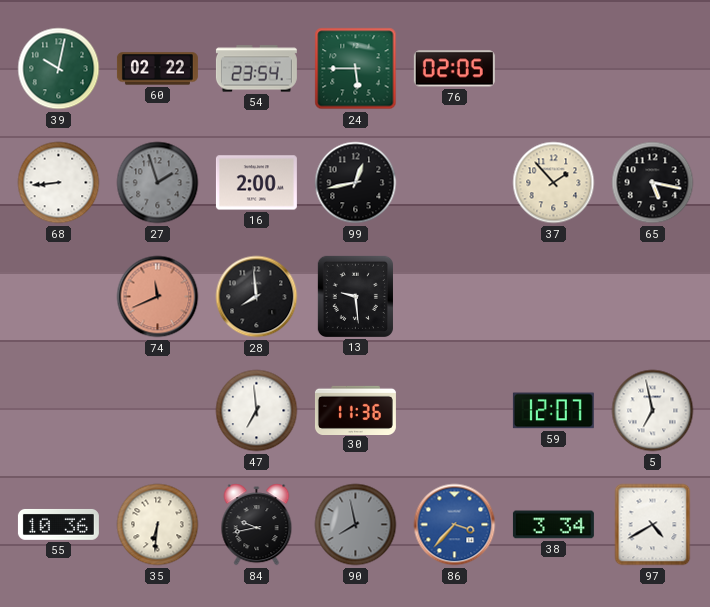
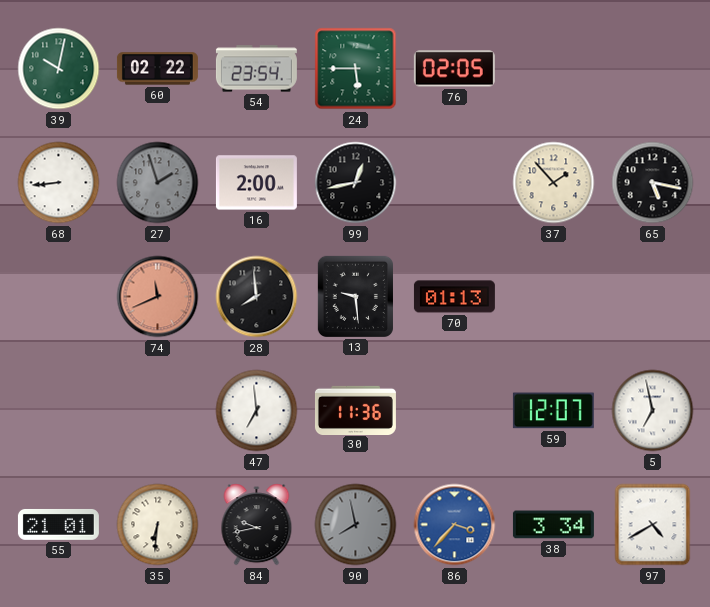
70: none -> 01:13 (454, 297)
55: 10:36 -> 21:01 (58, 525)
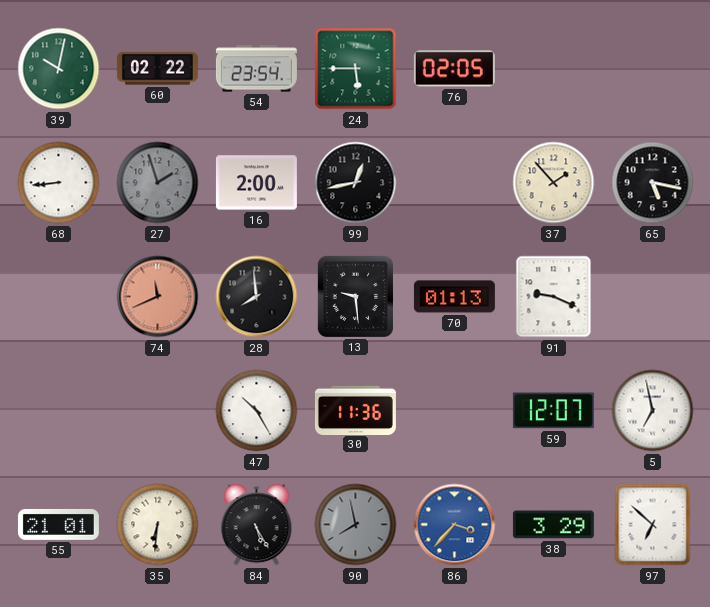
91: none -> 9:19 (554, 297)
47: 6:59 -> 10:25 (257, 411)
84: 9:43 -> 5:25 (257, 525)
38: 3:34 -> 3:29 (553, 525)
97: 4:40 -> 6:52 (653, 525)
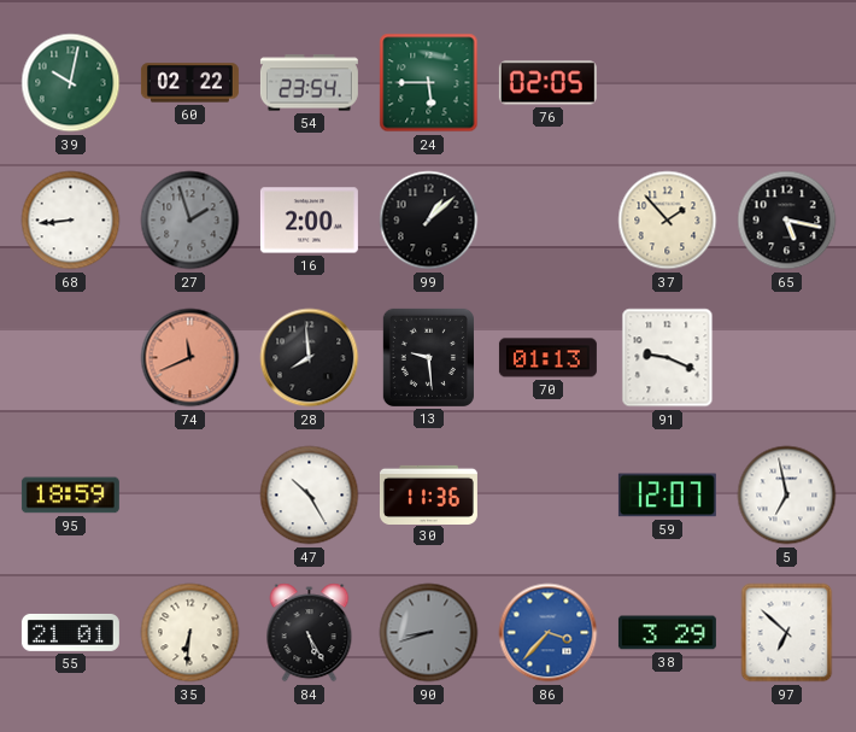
99: 12:43 -> 1:08 (429, 221)
95: none -> 18:59 (70, 496)
90: 7:58 -> 8:42 (429, 633)
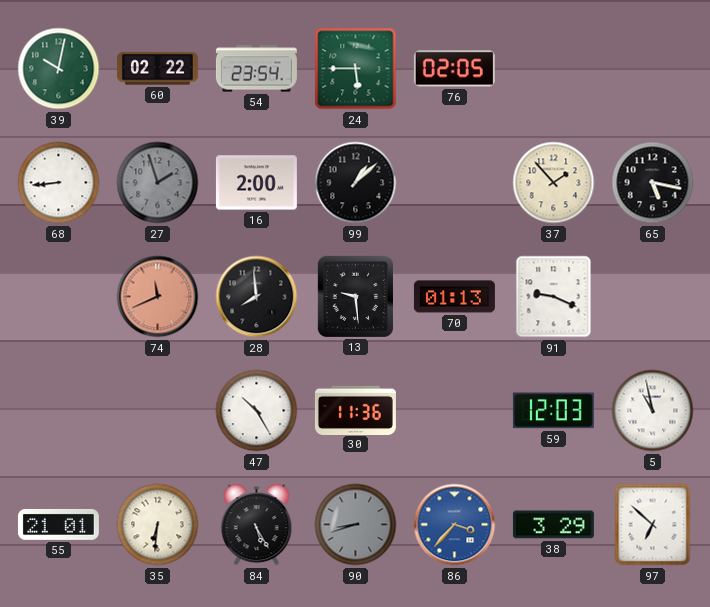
95: 18:59 -> none (70, 496)
59: 12:07 -> 12:03 (553, 411)
5: 6:58 -> 10:58 (653, 411)
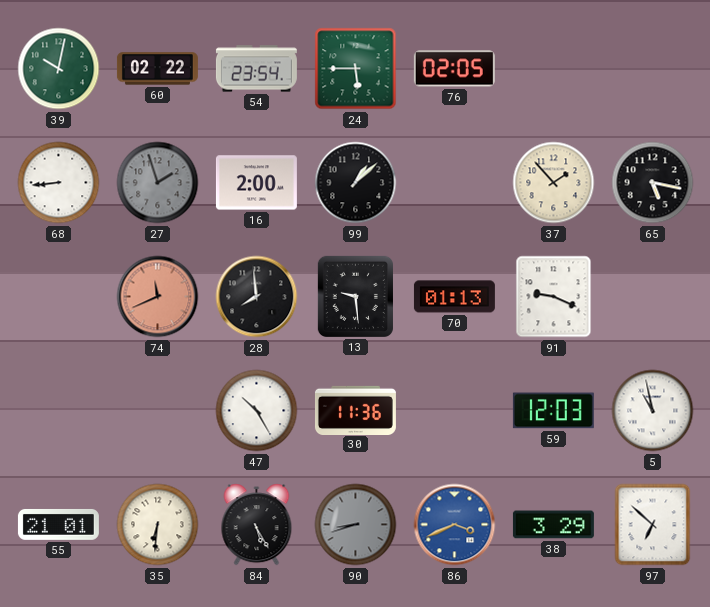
86: 3:37 -> 3:41 (455, 525)
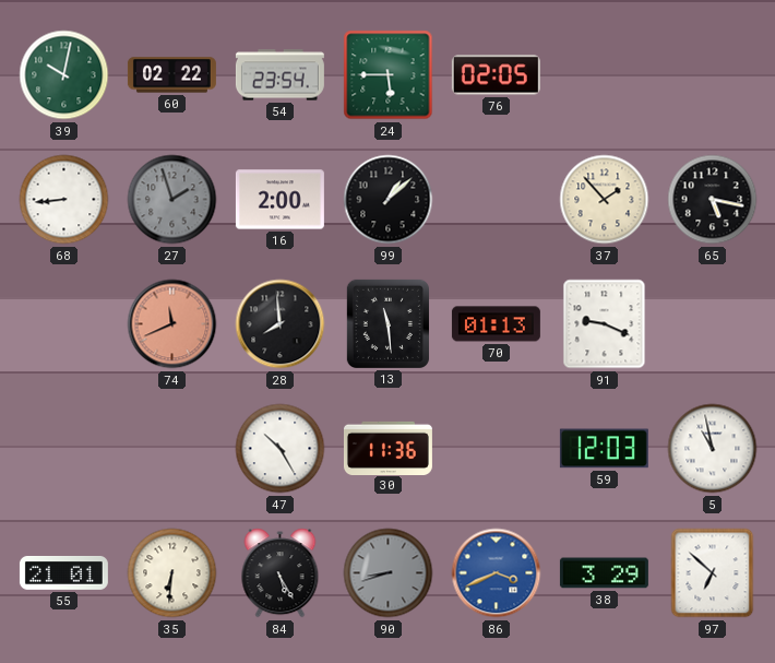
13: 9:29 -> 11:29 (388, 323)
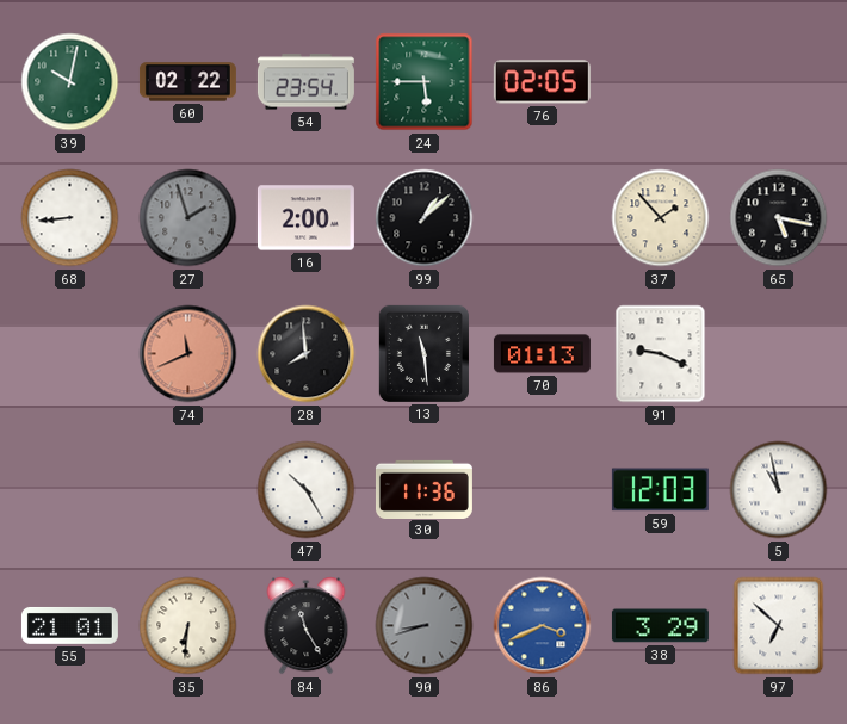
84: 5:25 -> 11:25 (307, 626)
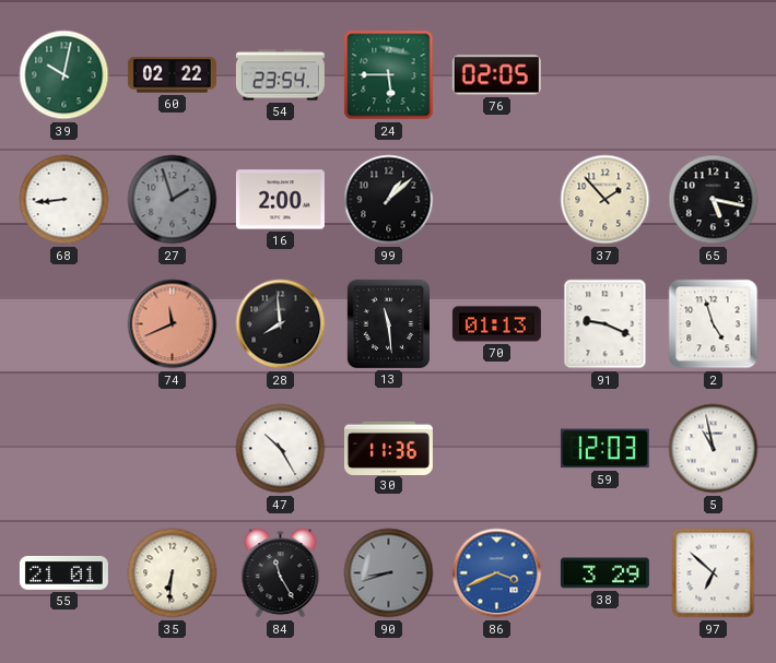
2: none -> 4:57 (714, 324)
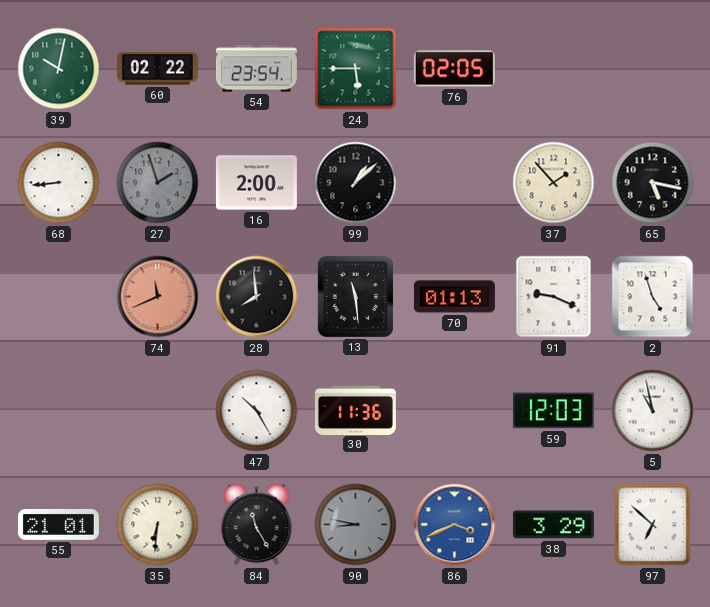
90: 8:42 -> 8:47 (356, 525)
